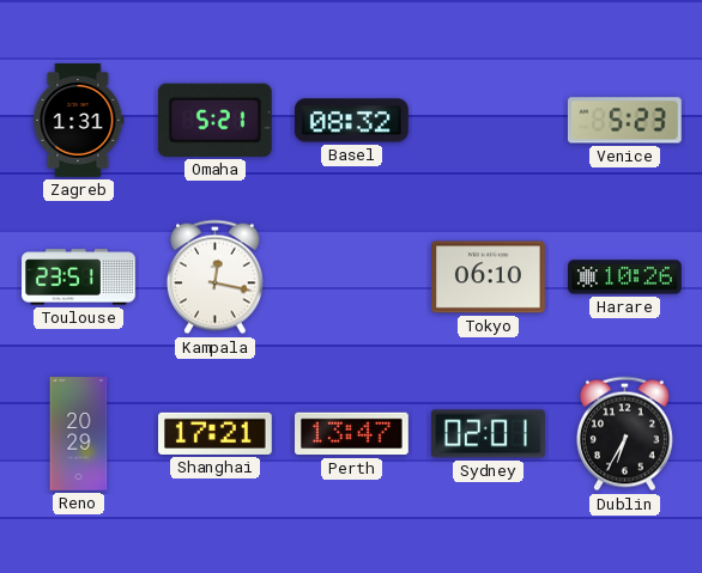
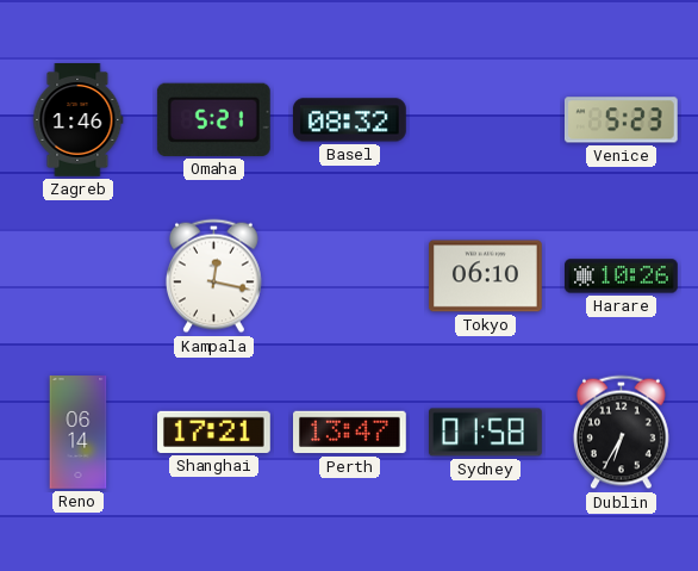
Zagreb: 1:31 -> 1:46 (79, 120)
Toulouse: 23:51 -> none (79, 278)
Reno: 20:29 -> 06:14 (79, 433)
Sydney: 02:01 -> 01:58 (486, 433)
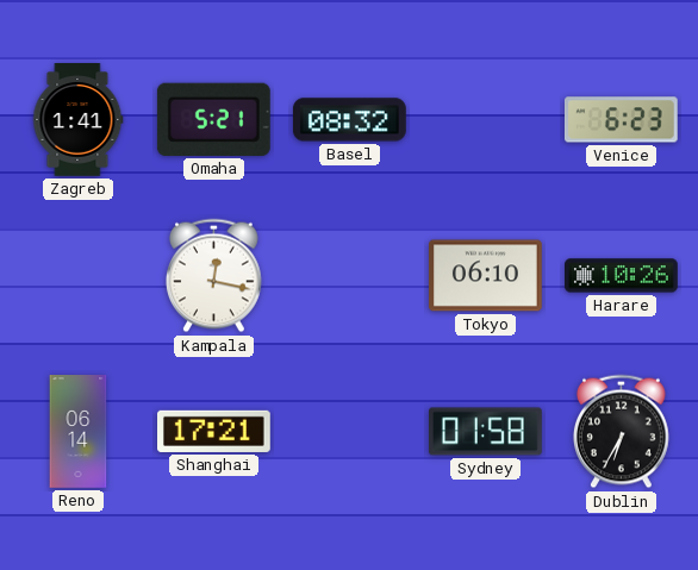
Zagreb: 1:46 -> 1:41 (79, 120)
Venice: 5:23 -> 6:23 (621, 120)
Perth: 13:47 -> none (350, 433)
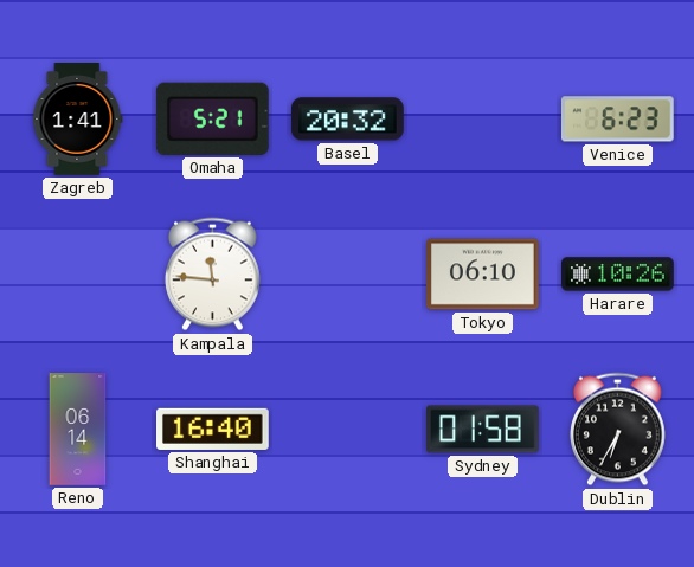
Basel: 08:32 -> 20:32 (347, 120)
Kampala: 12:17 -> 11:46 (212, 275)
Shanghai: 17:21 -> 16:40 (213, 429)
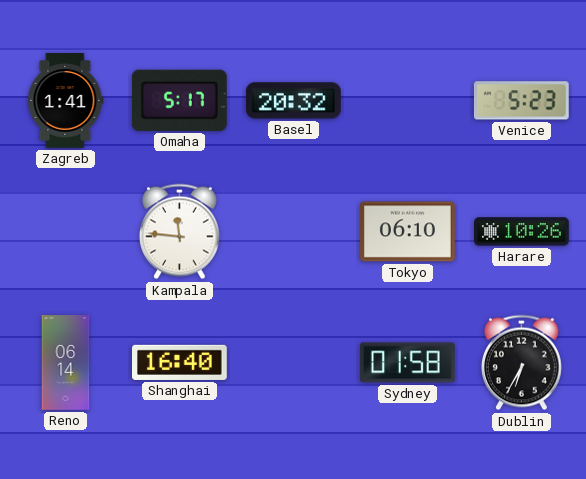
Omaha: 5:21 -> 5:17 (179, 100)
Venice: 6:23 -> 5:23 (521, 101)
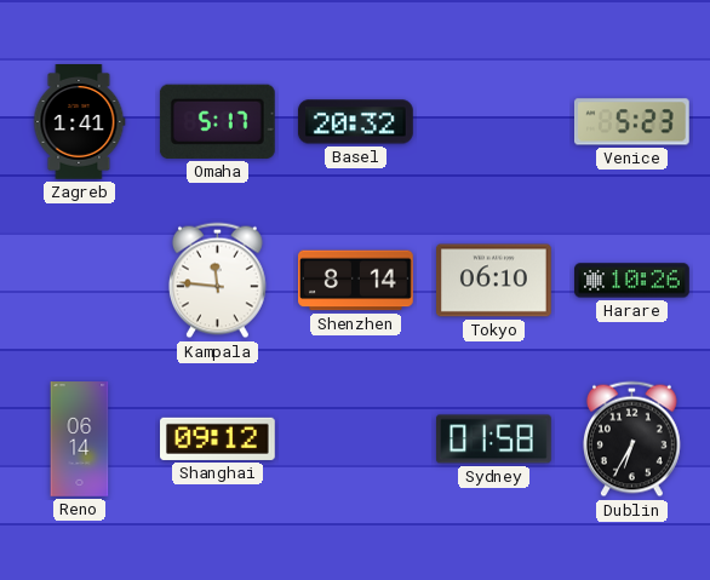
Shenzhen: none -> 8:14 (356, 281)
Shanghai: 16:40 -> 09:12 (218, 438)
